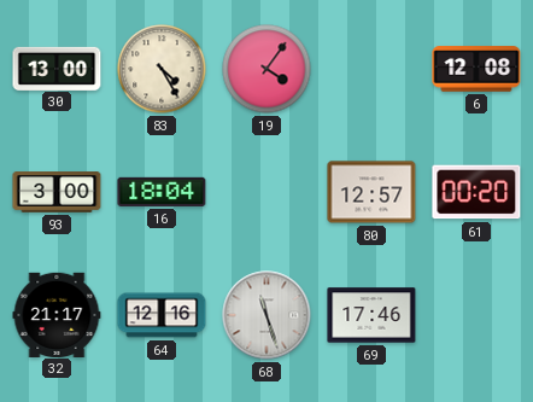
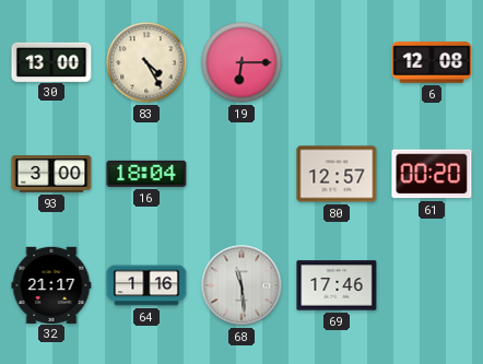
19: 4:06 -> 6:15 (241, 62)
64: 12:16 -> 1:16 (146, 285)
68: 11:27 -> 11:29 (241, 285)
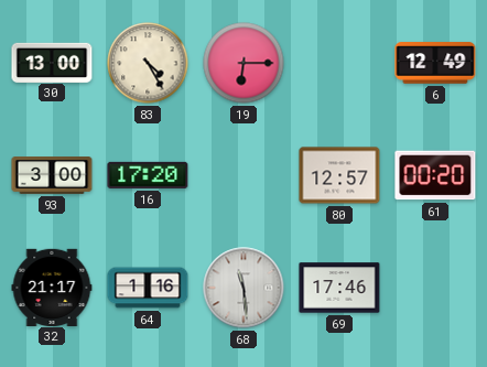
6: 12:08 -> 12:49 (435, 63)
16: 18:04 -> 17:20 (148, 175)
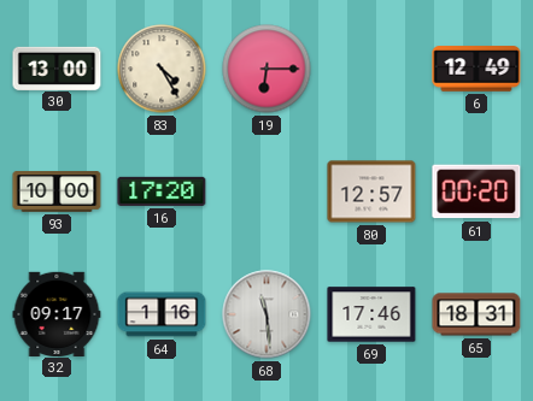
93: 3:00 -> 10:00 (57, 191)
32: 21:17 -> 09:17 (57, 313)
65: none -> 18:31 (476, 314)
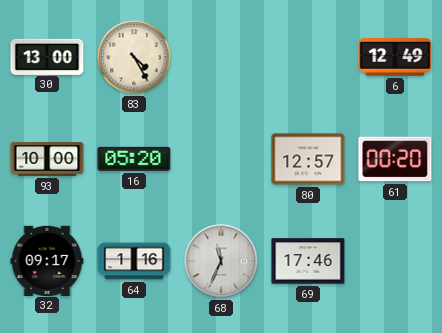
19: 6:15 -> none (266, 69)
16: 17:20 -> 05:20 (134, 159)
68: 11:29 -> 11:34 (221, 261)
65: 18:31 -> none (476, 314)
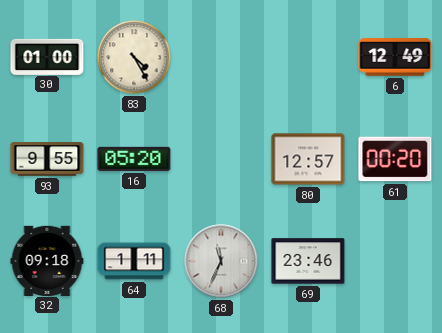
30: 13:00 -> 01:00 (47, 56)
93: 10:00 -> 9:55 (47, 159)
32: 09:17 -> 09:18 (47, 260)
64: 1:16 -> 1:11 (134, 261)
69: 17:46 -> 23:46 (308, 261)
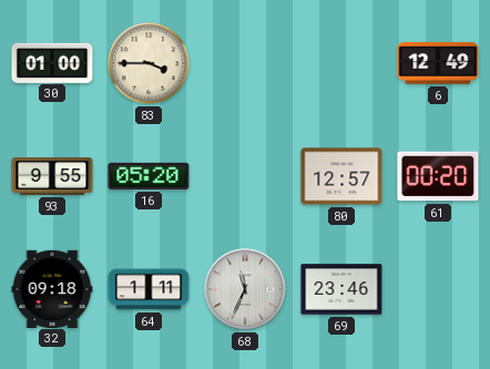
83: 4:25 -> 3:45 (149, 63)
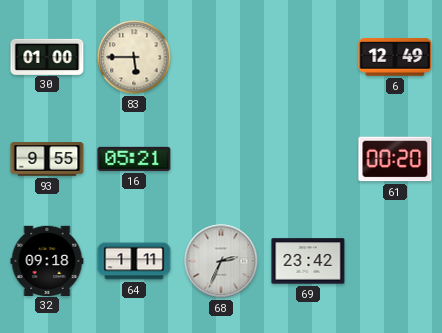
83: 3:45 -> 5:45 (134, 57)
16: 05:20 -> 05:21 (134, 159)
80: 12:57 -> none (341, 176)
68: 11:34 -> 2:34 (221, 261)
69: 23:46 -> 23:42 (308, 261)
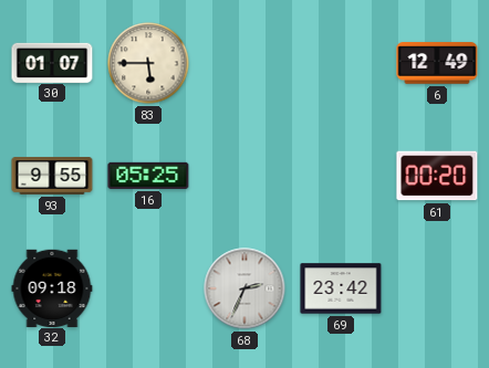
30: 01:00 -> 01:07 (52, 62)
16: 05:21 -> 05:25 (148, 176)
64: 1:11 -> none (134, 261)
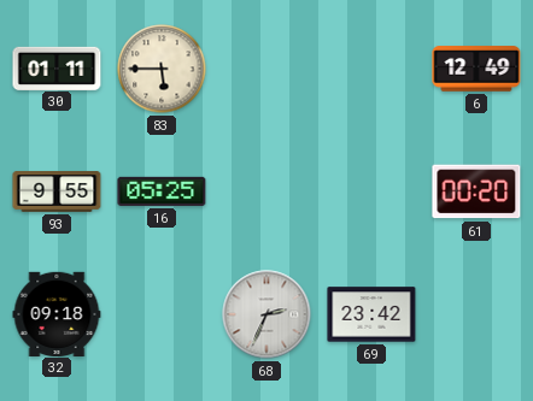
30: 01:07 -> 01:11 (57, 67)
